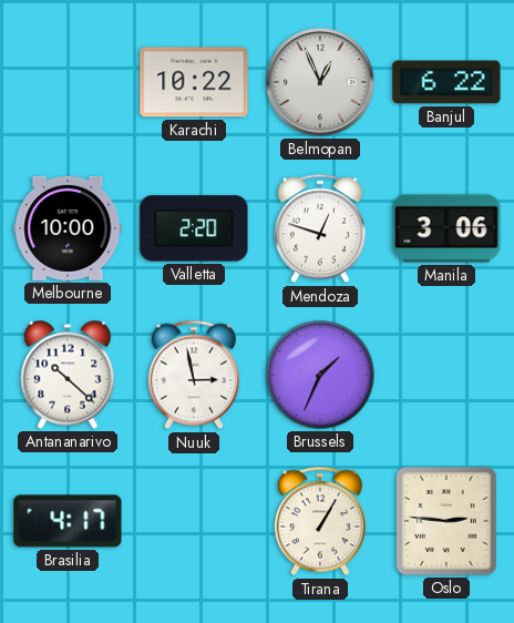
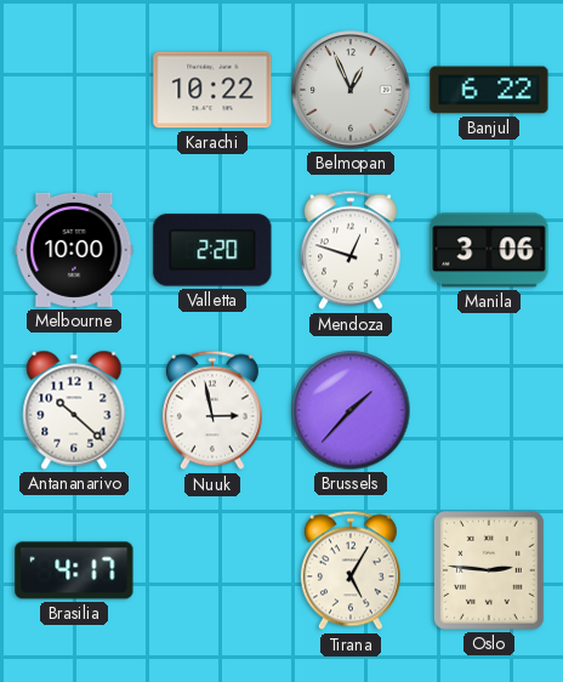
Brussels: 1:34 -> 1:37 (351, 410)
Tirana: 1:05 -> 5:05 (351, 570)
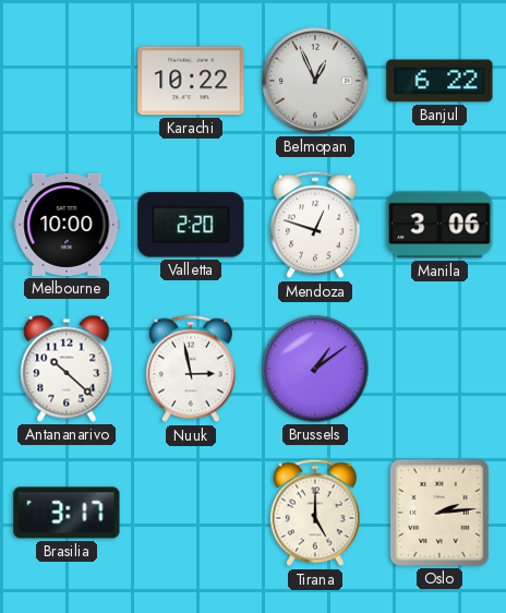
Brussels: 1:37 -> 1:09 (315, 369)
Brasilia: 4:17 -> 3:17 (67, 513)
Tirana: 5:05 -> 5:00 (315, 513)
Oslo: 2:46 -> 2:14 (441, 514)
